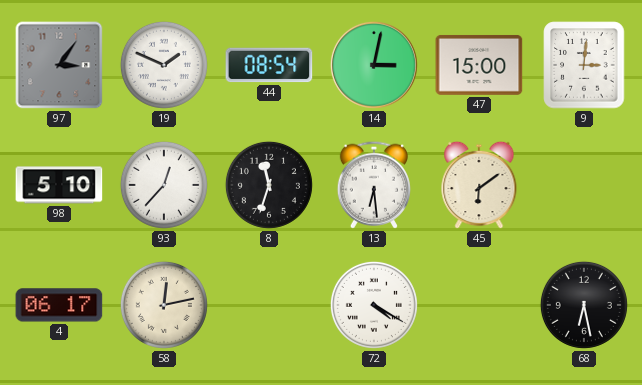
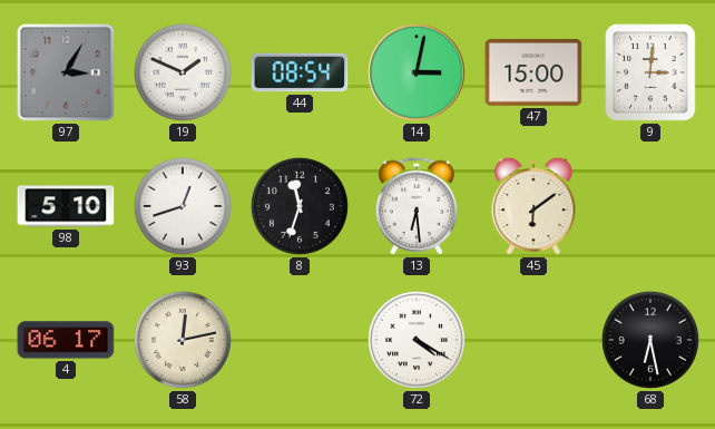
97: 3:06 -> 3:05 (66, 72)
93: 12:37 -> 12:42 (183, 206)
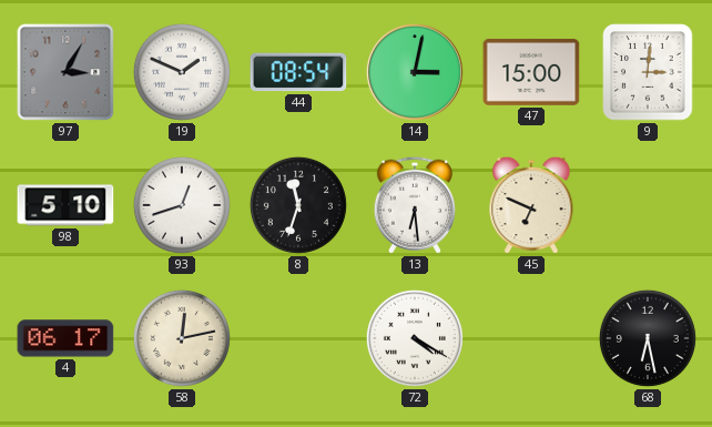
45: 6:09 -> 6:49 (531, 205)
